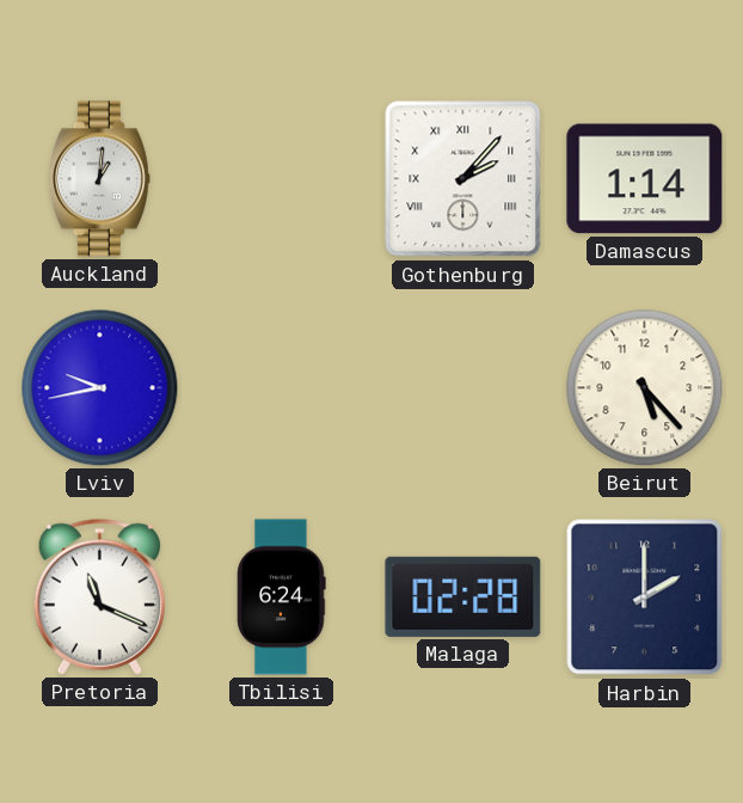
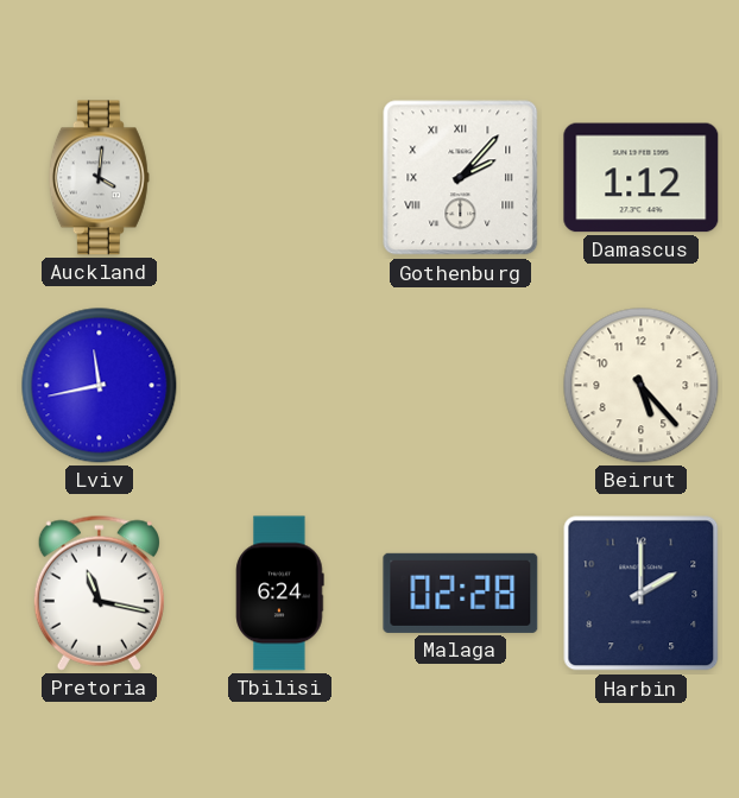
Auckland: 1:01 -> 4:01 (99, 178)
Damascus: 1:14 -> 1:12 (642, 178)
Lviv: 9:43 -> 11:43 (100, 386)
Pretoria: 11:19 -> 11:17 (99, 593)
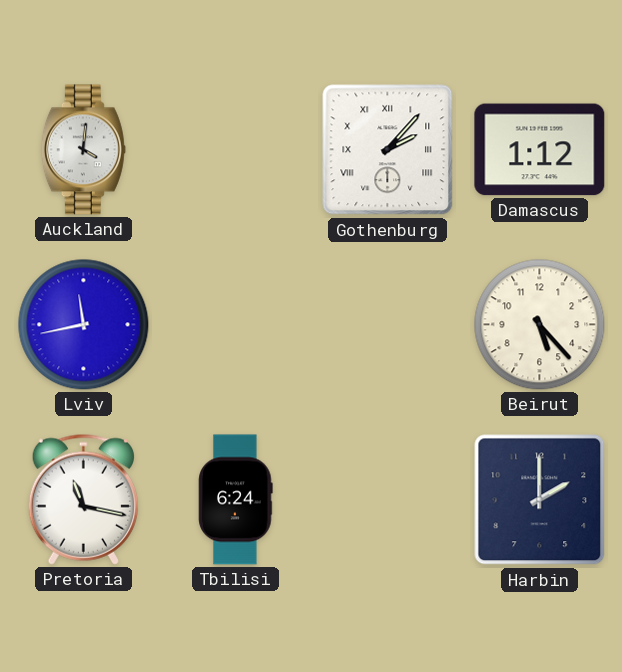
Malaga: 02:28 -> none (461, 593)
